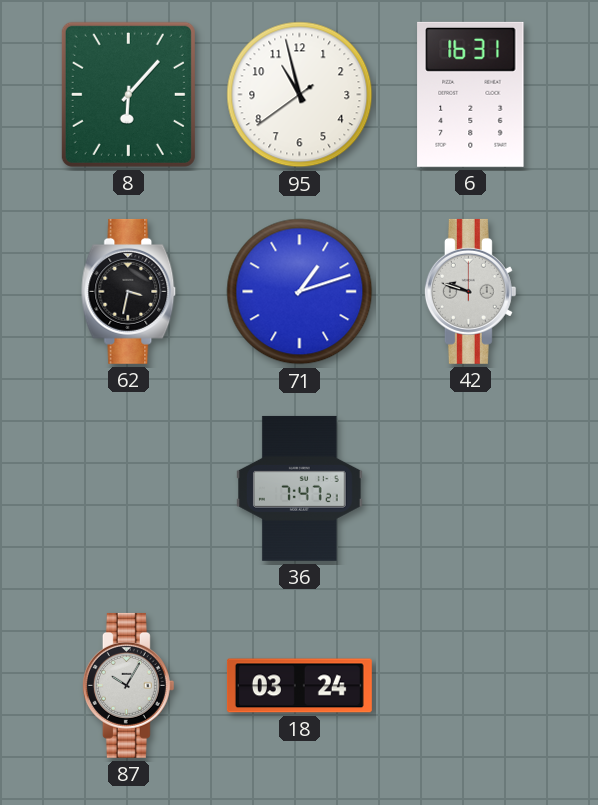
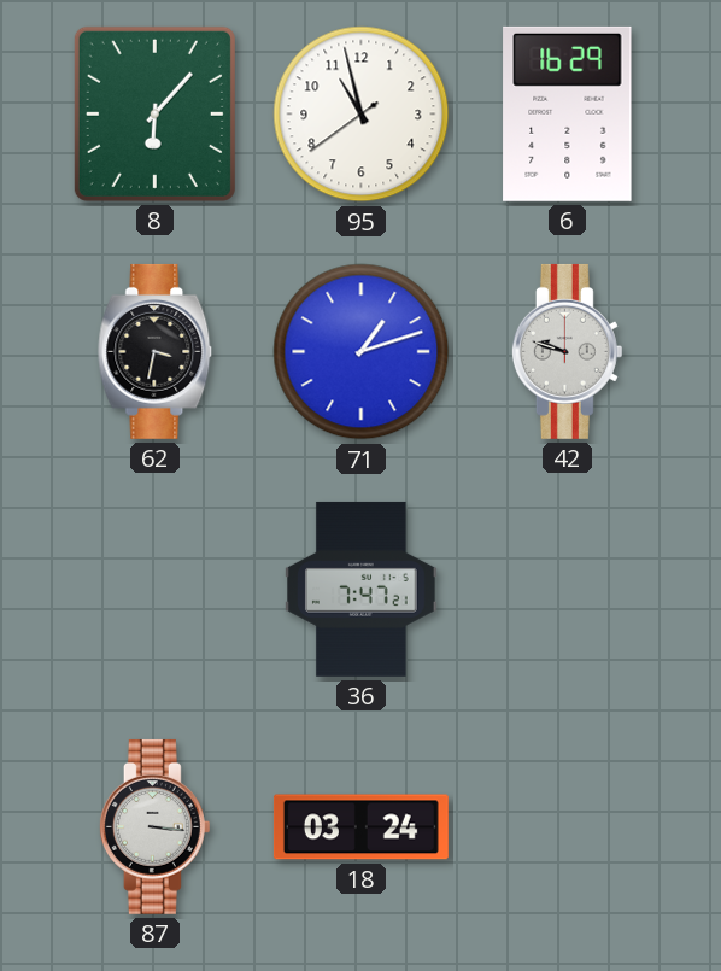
6: 16:31 -> 16:29 (568, 113)
87: 10:05 -> 3:16 (154, 826)
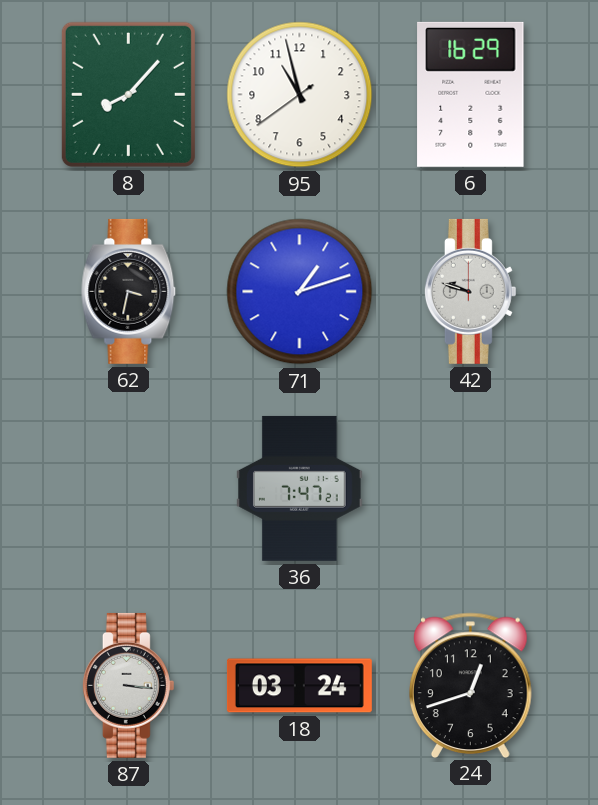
8: 6:07 -> 8:07 (128, 94)
24: none -> 12:42 (471, 685)
